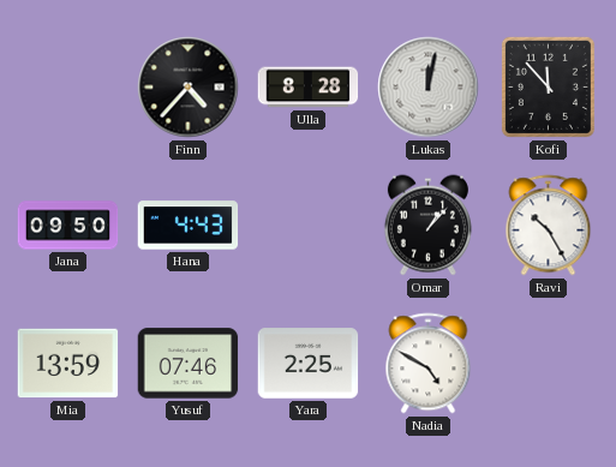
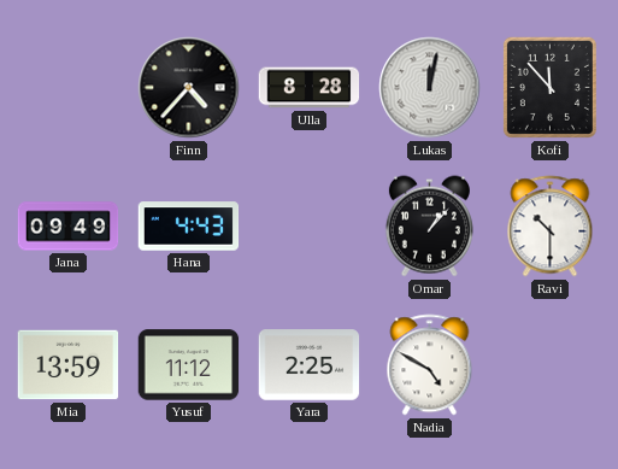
Jana: 09:50 -> 09:49 (69, 227)
Ravi: 10:25 -> 10:30 (551, 227)
Yusuf: 07:46 -> 11:12 (189, 365)
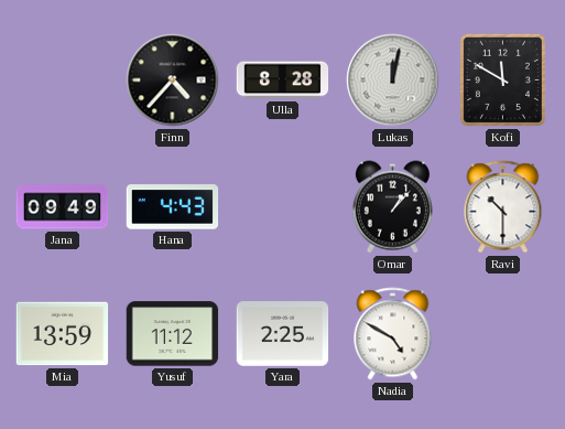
Kofi: 11:53 -> 11:50 (502, 79)
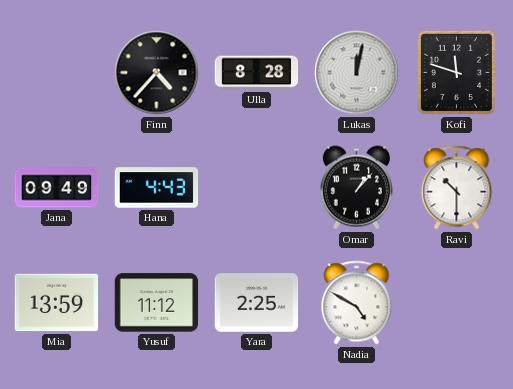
Kofi: 11:50 -> 11:48 (456, 72)
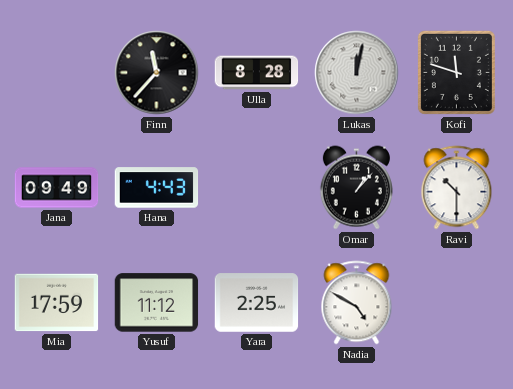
Finn: 4:37 -> 11:37 (157, 73)
Mia: 13:59 -> 17:59 (57, 303)
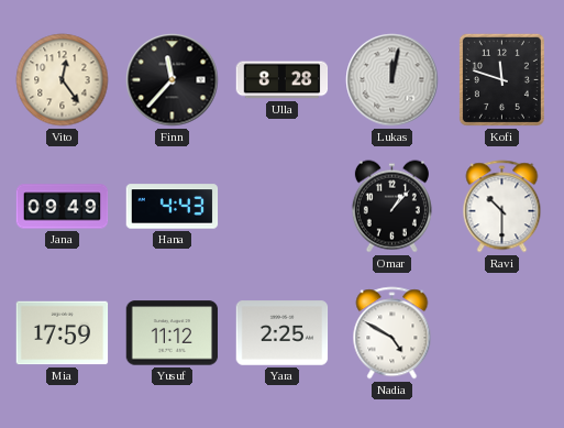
Vito: none -> 12:24 (63, 80)
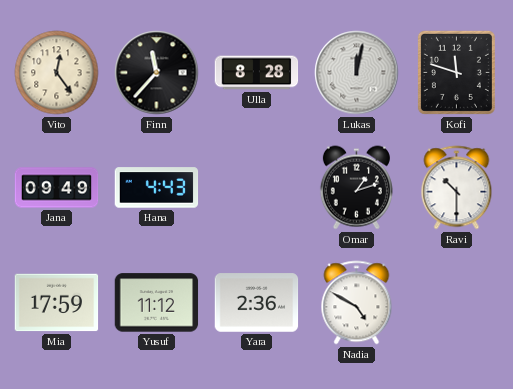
Omar: 1:07 -> 1:12 (356, 188)
Yara: 2:25 -> 2:36 (257, 303)
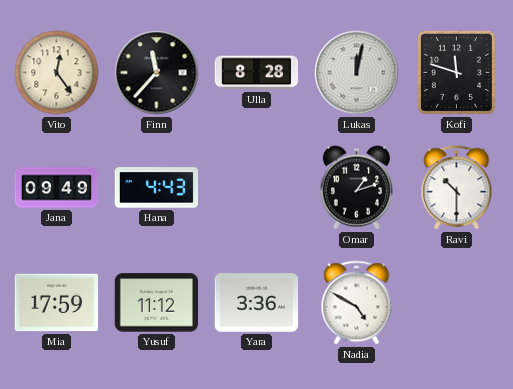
Yara: 2:36 -> 3:36 (257, 303)
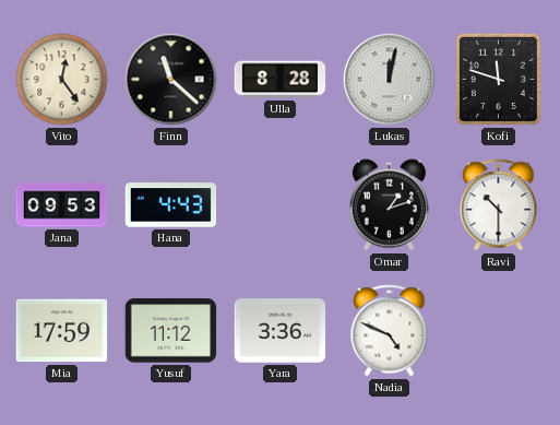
Finn: 11:37 -> 11:22 (171, 80)
Jana: 09:49 -> 09:53 (62, 205)
Nadia: 4:50 -> 4:49 (390, 331)
